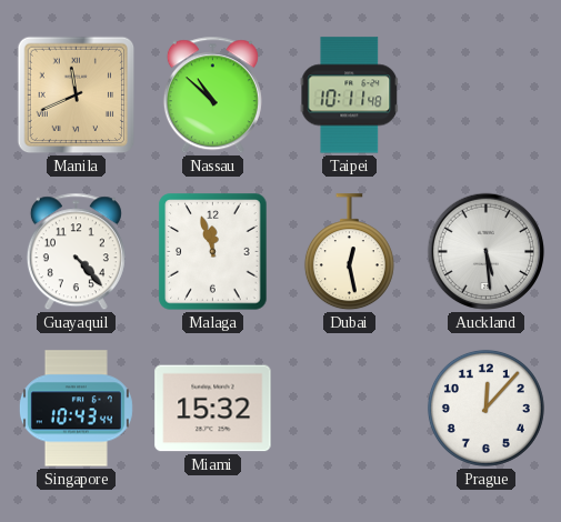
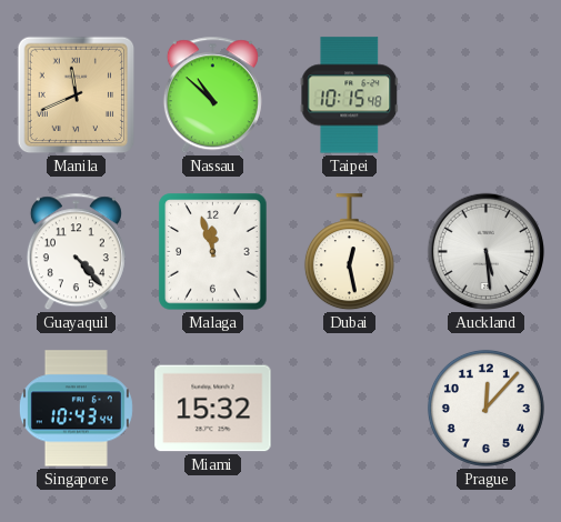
Taipei: 10:11 -> 10:15 (350, 96)
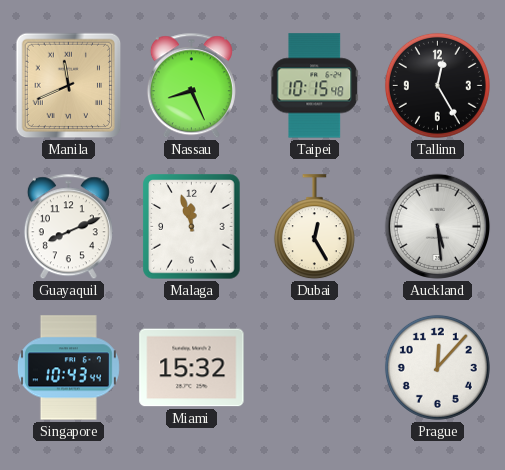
Nassau: 10:52 -> 8:26 (191, 86)
Tallinn: none -> 12:25 (437, 85)
Guayaquil: 4:23 -> 8:11 (68, 227)
Dubai: 12:28 -> 12:25 (314, 227)
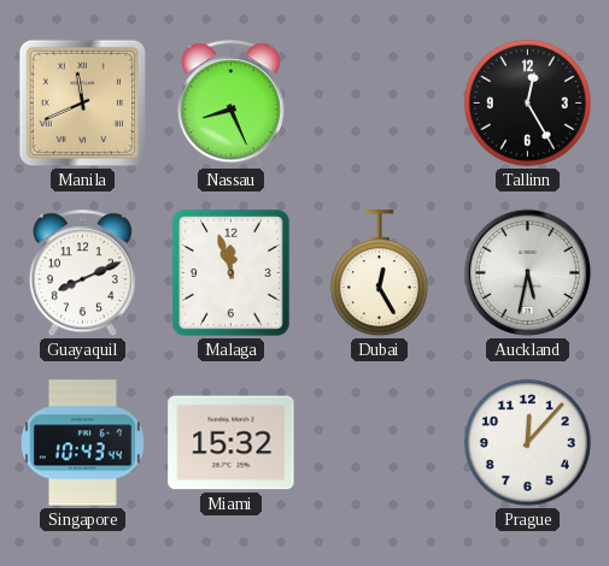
Taipei: 10:15 -> none (315, 86)
Auckland: 5:29 -> 5:32 (528, 273)
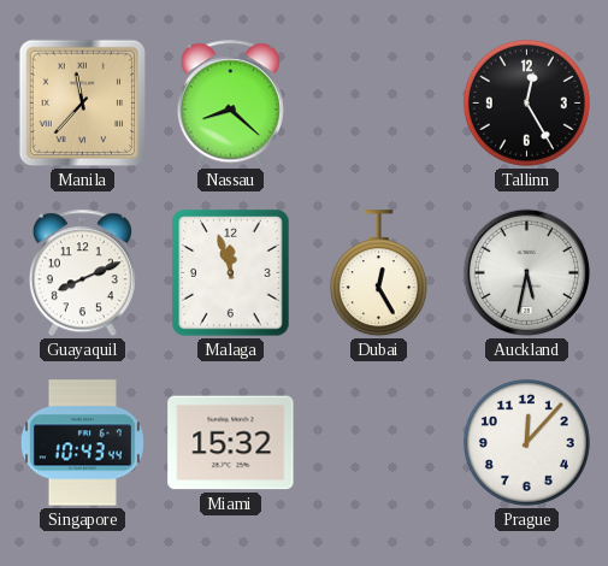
Manila: 11:41 -> 11:37 (83, 104)
Nassau: 8:26 -> 8:22 (230, 104)
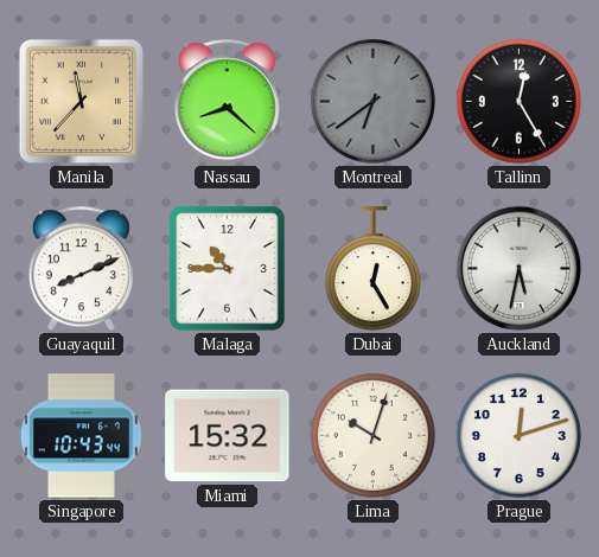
Montreal: none -> 6:39 (372, 101)
Malaga: 11:57 -> 10:45 (228, 269)
Lima: none -> 10:03 (372, 435)
Prague: 12:07 -> 12:12 (518, 435)
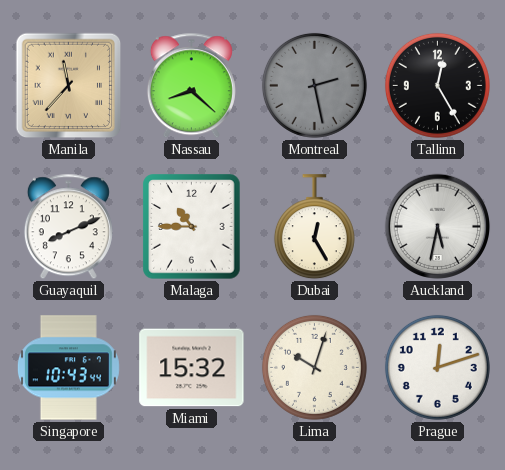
Montreal: 6:39 -> 2:28 (314, 85)
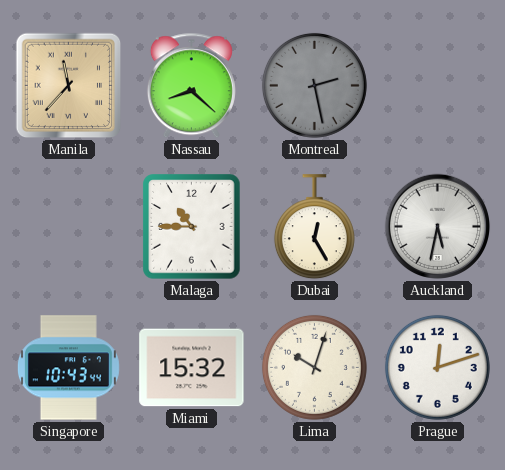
Tallinn: 12:25 -> none (437, 85)
Guayaquil: 8:11 -> none (68, 227)
